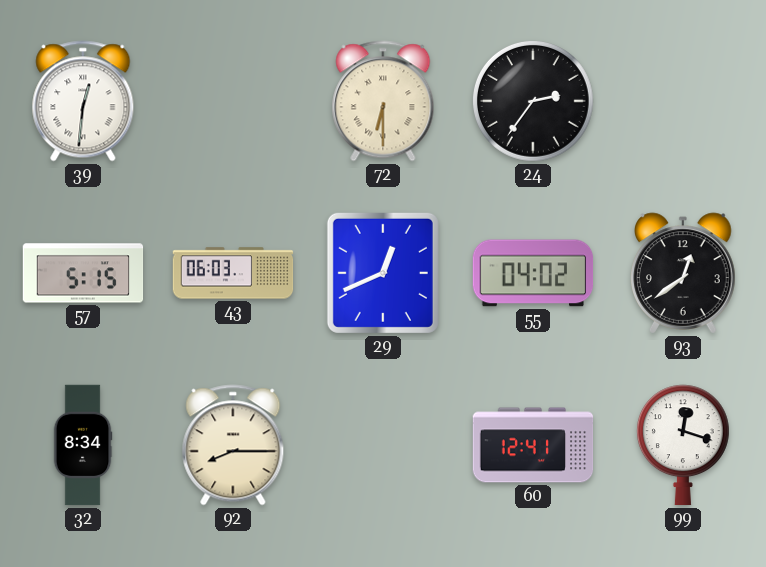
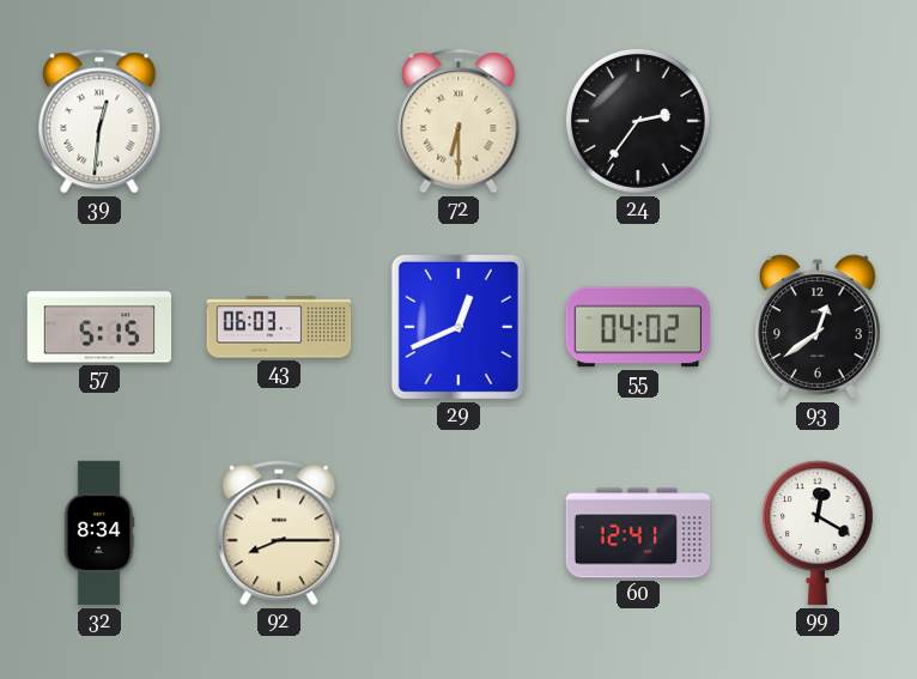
99: 12:18 -> 12:20 (818, 533)
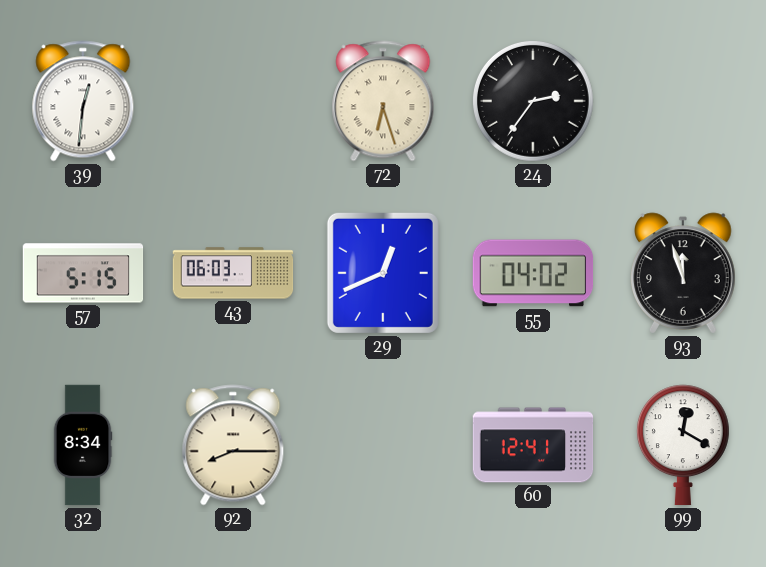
72: 6:30 -> 6:27 (383, 101)
93: 12:39 -> 11:57 (684, 273)
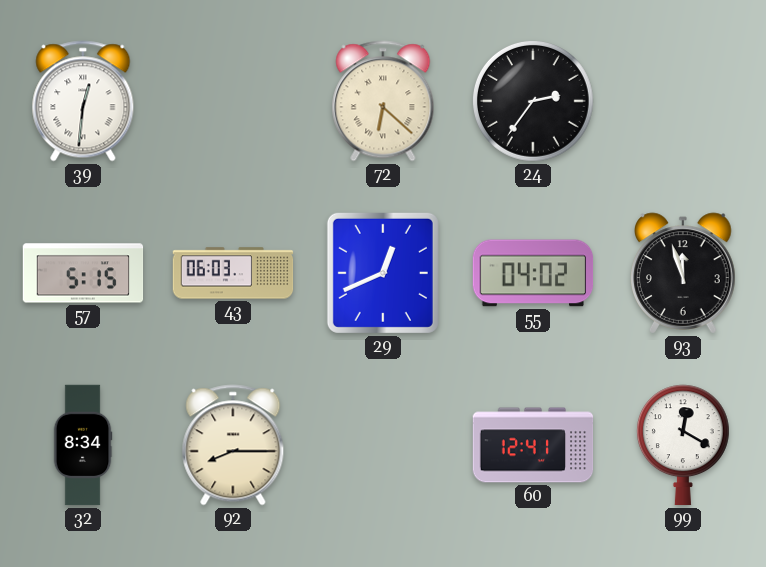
72: 6:27 -> 6:22 (383, 101)
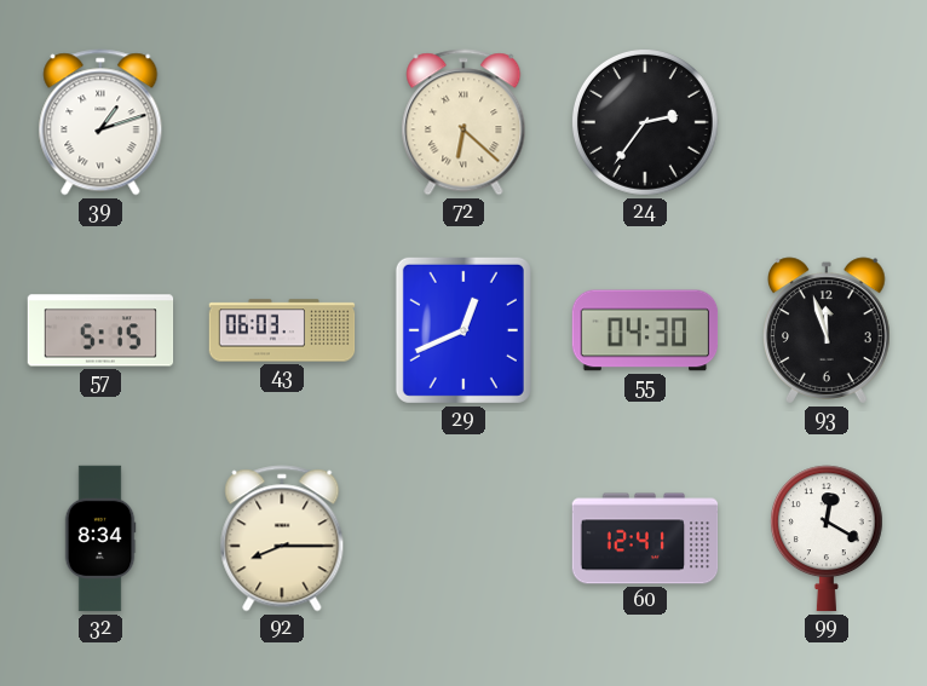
39: 12:31 -> 1:12 (100, 122)
55: 04:02 -> 04:30 (645, 330)
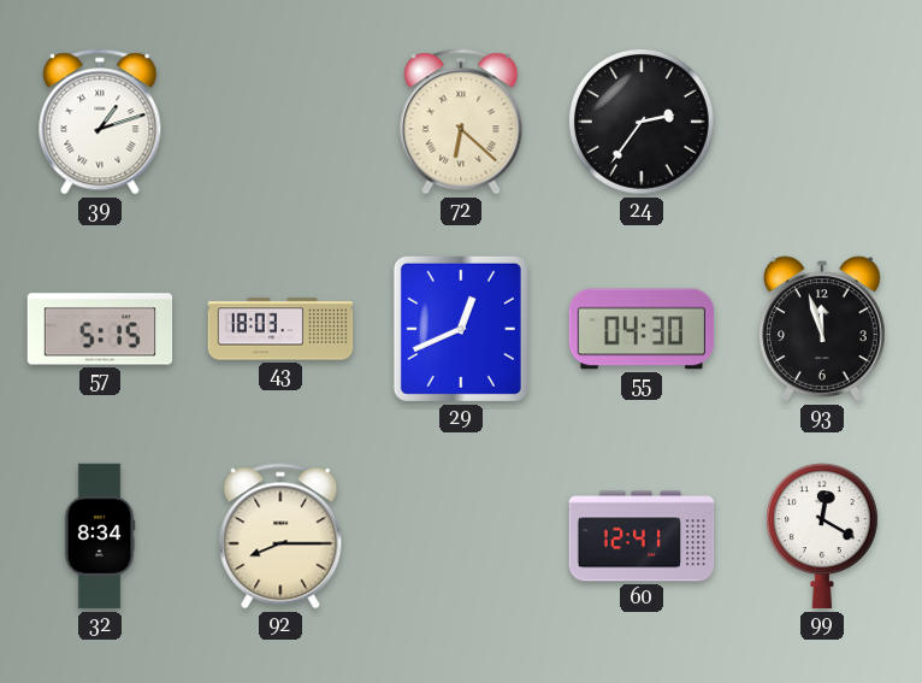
43: 06:03 -> 18:03 (280, 329)
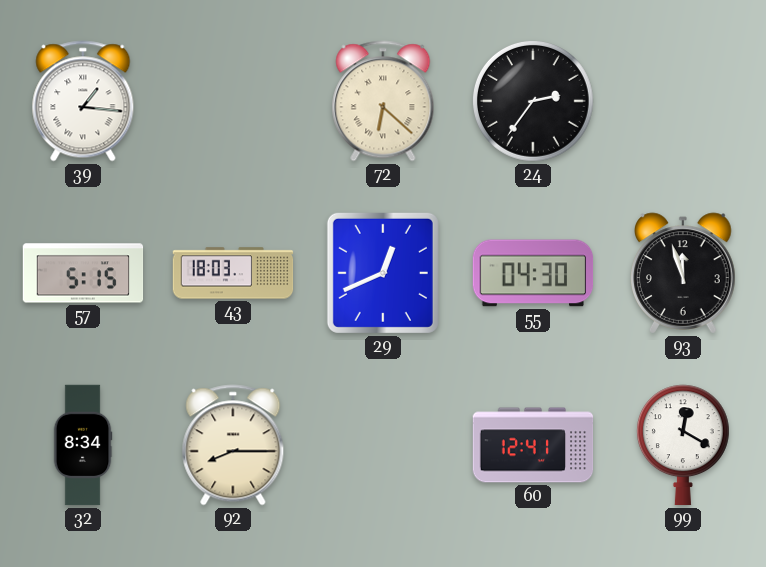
39: 1:12 -> 1:16 (83, 101)
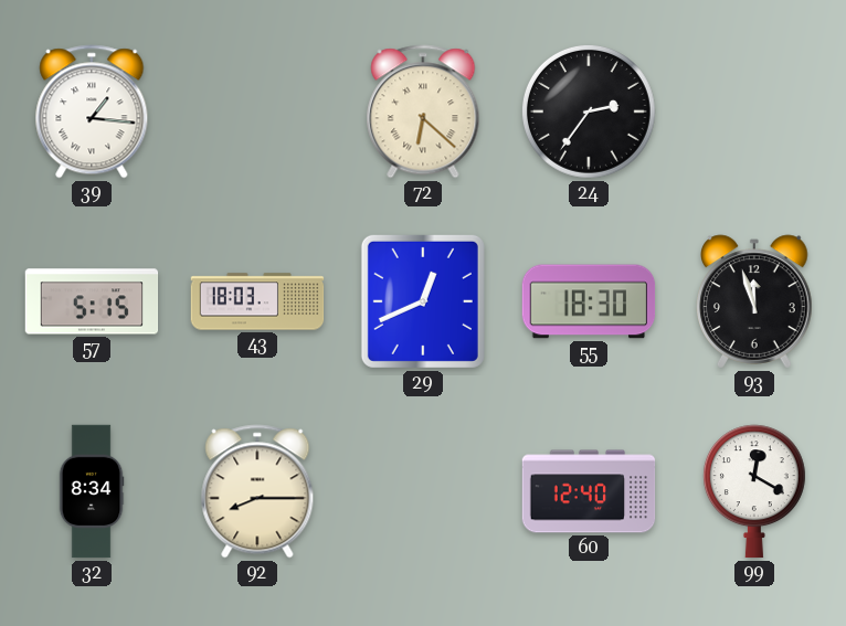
55: 04:30 -> 18:30 (589, 301)
60: 12:41 -> 12:40 (589, 491)
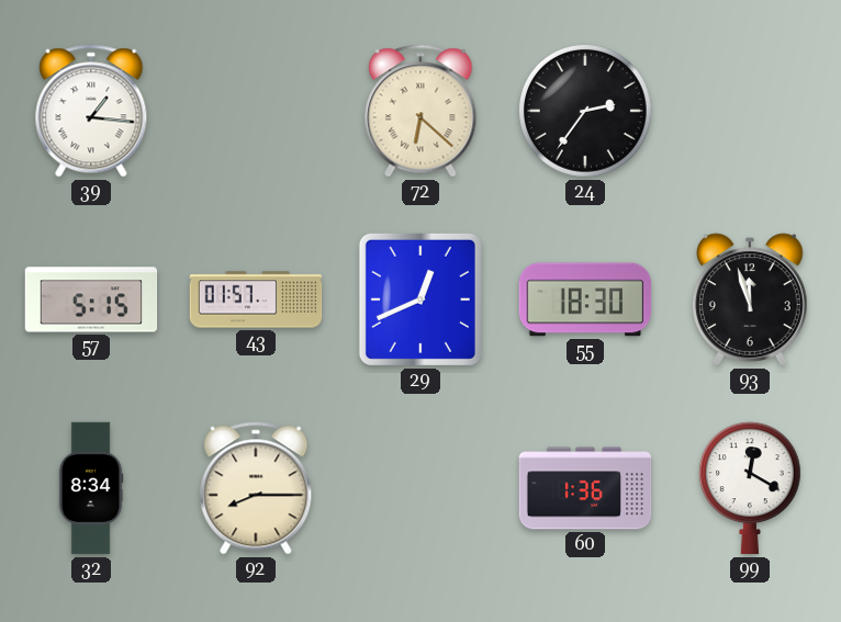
43: 18:03 -> 01:57 (256, 299)
60: 12:40 -> 1:36 (585, 488)
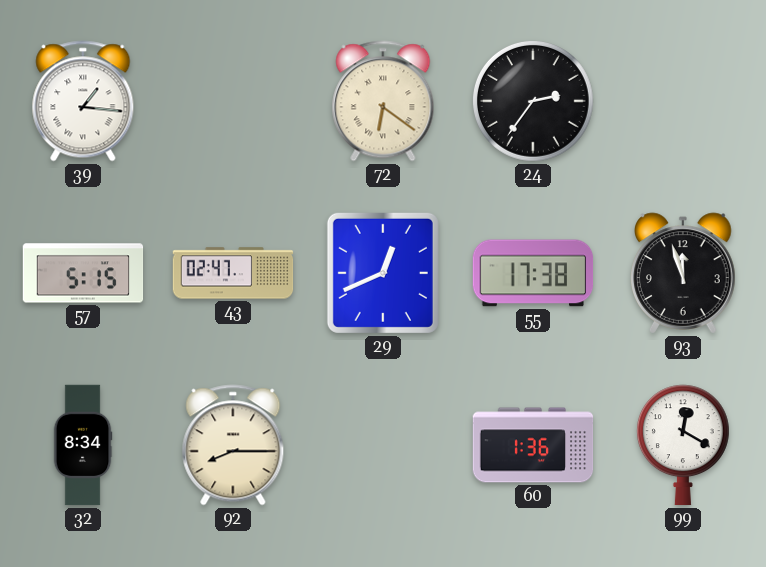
72: 6:22 -> 6:21 (383, 101)
43: 01:57 -> 02:47 (233, 273)
55: 18:30 -> 17:38 (533, 273)
